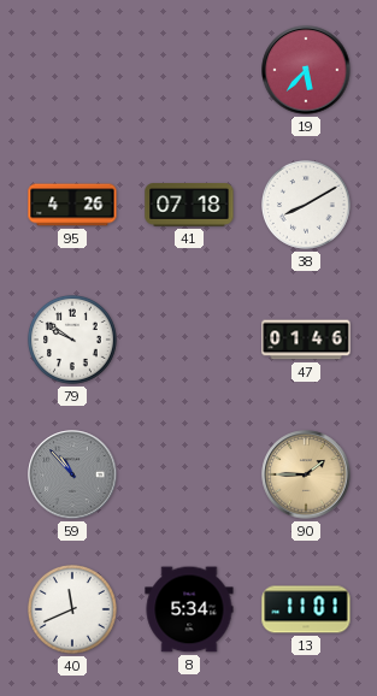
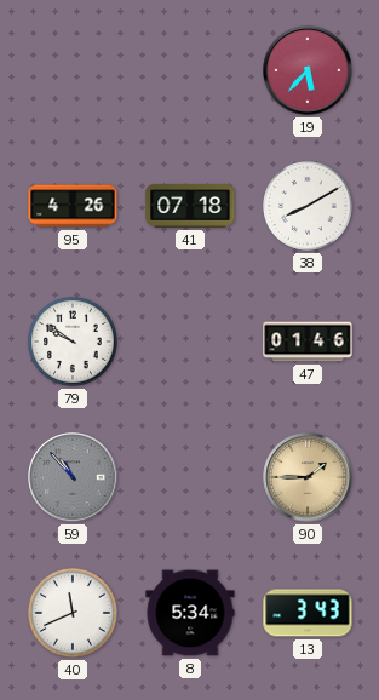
13: 11:01 -> 3:43 (308, 613)
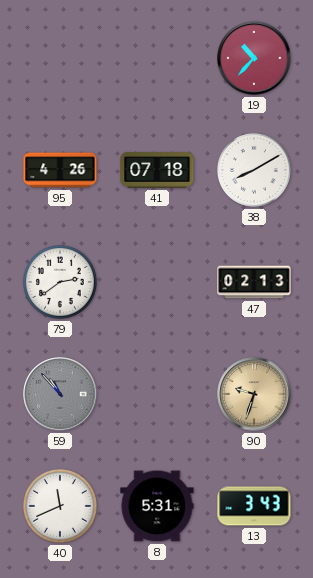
19: 5:37 -> 10:37 (254, 58)
79: 9:51 -> 2:39 (61, 283)
47: 01:46 -> 02:13 (254, 282)
90: 1:45 -> 9:33 (254, 394)
8: 5:34 -> 5:31 (157, 506)
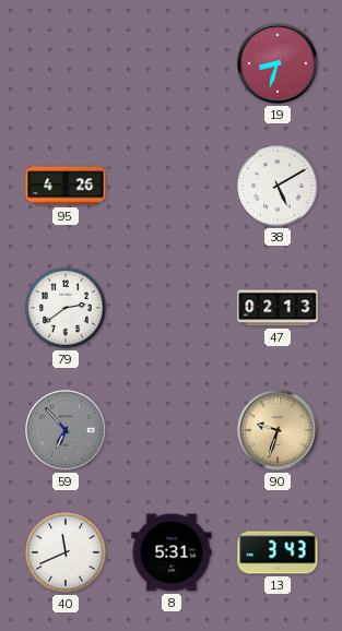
19: 10:37 -> 8:33 (278, 63)
41: 07:18 -> none (157, 170)
38: 8:10 -> 5:10 (279, 187)
59: 10:53 -> 6:53 (66, 430)
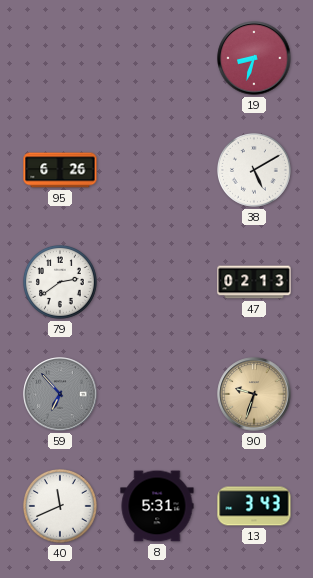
95: 4:26 -> 6:26 (60, 170)
